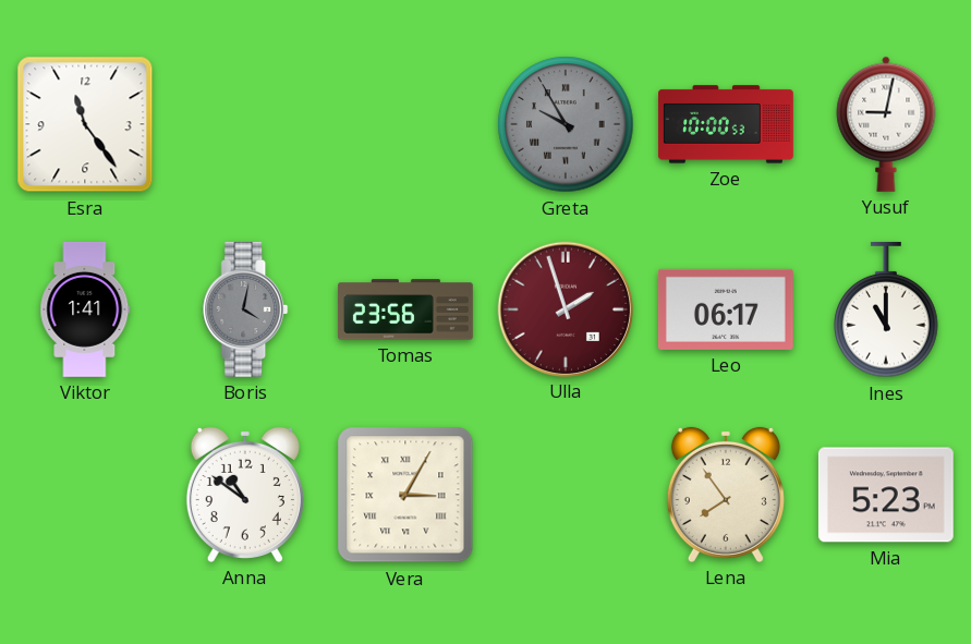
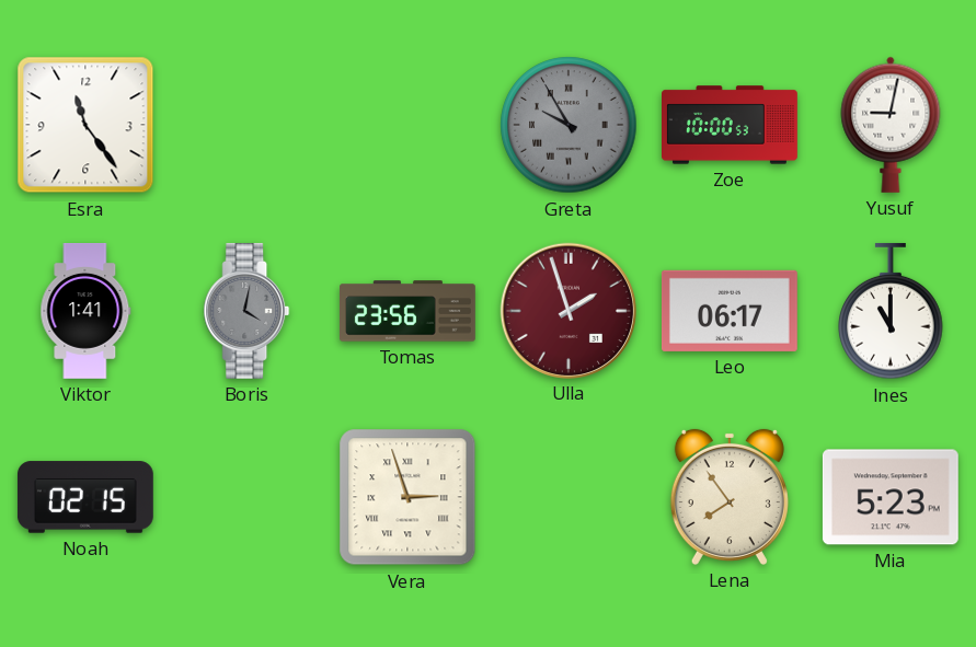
Noah: none -> 02:15 (85, 497)
Anna: 10:51 -> none (245, 495)
Vera: 3:05 -> 2:57 (407, 497)
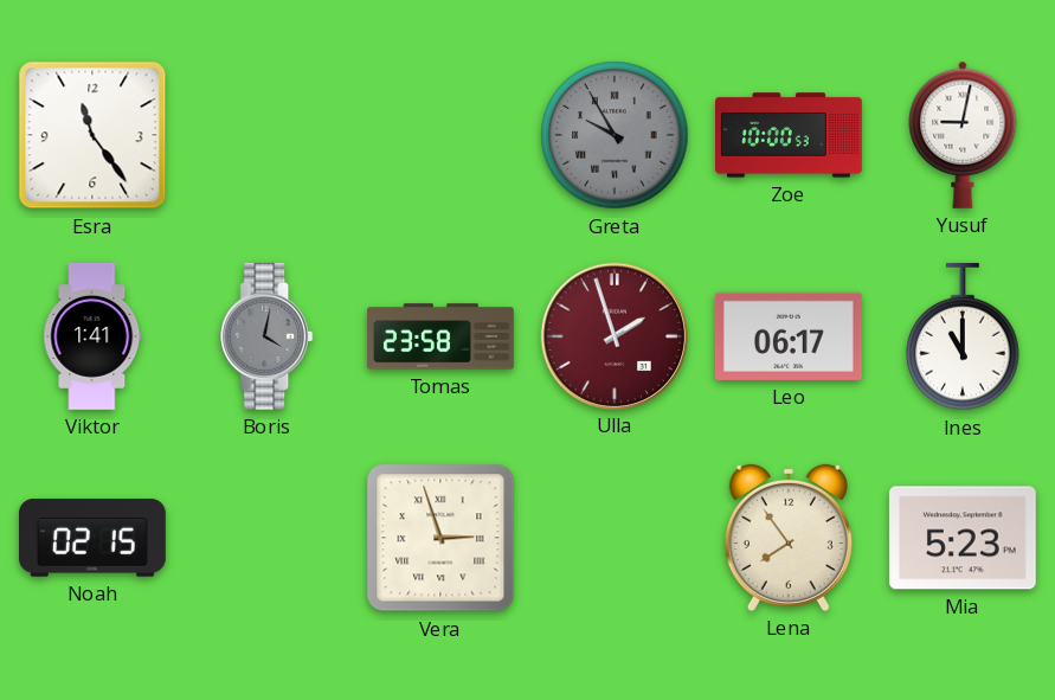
Tomas: 23:56 -> 23:58 (442, 336)
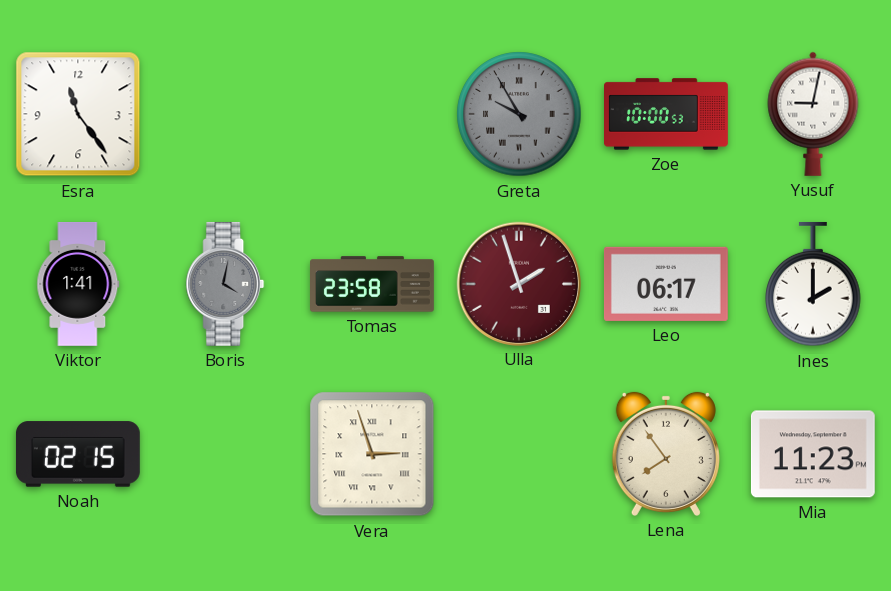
Ines: 11:00 -> 2:00 (813, 284)
Mia: 5:23 -> 11:23 (813, 454)
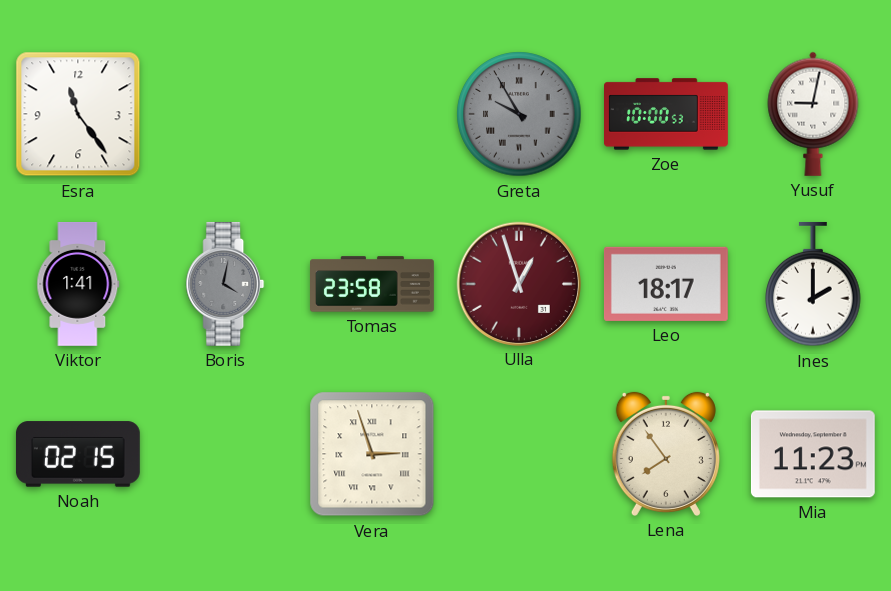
Ulla: 1:57 -> 12:57 (518, 283)
Leo: 06:17 -> 18:17 (666, 284)
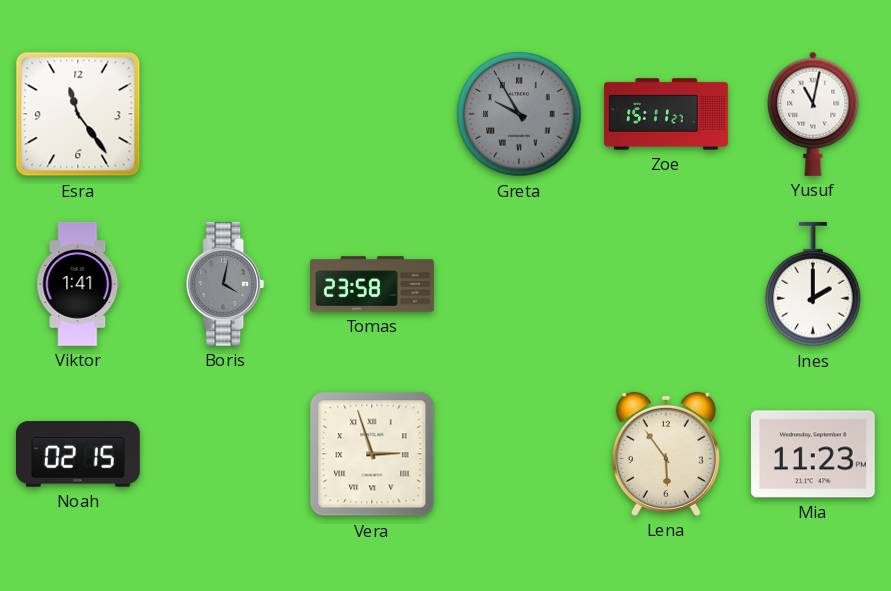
Zoe: 10:00 -> 15:11 (667, 114)
Yusuf: 9:02 -> 11:02 (813, 114)
Ulla: 12:57 -> none (518, 283)
Leo: 18:17 -> none (666, 284)
Lena: 7:54 -> 5:54 (666, 454)
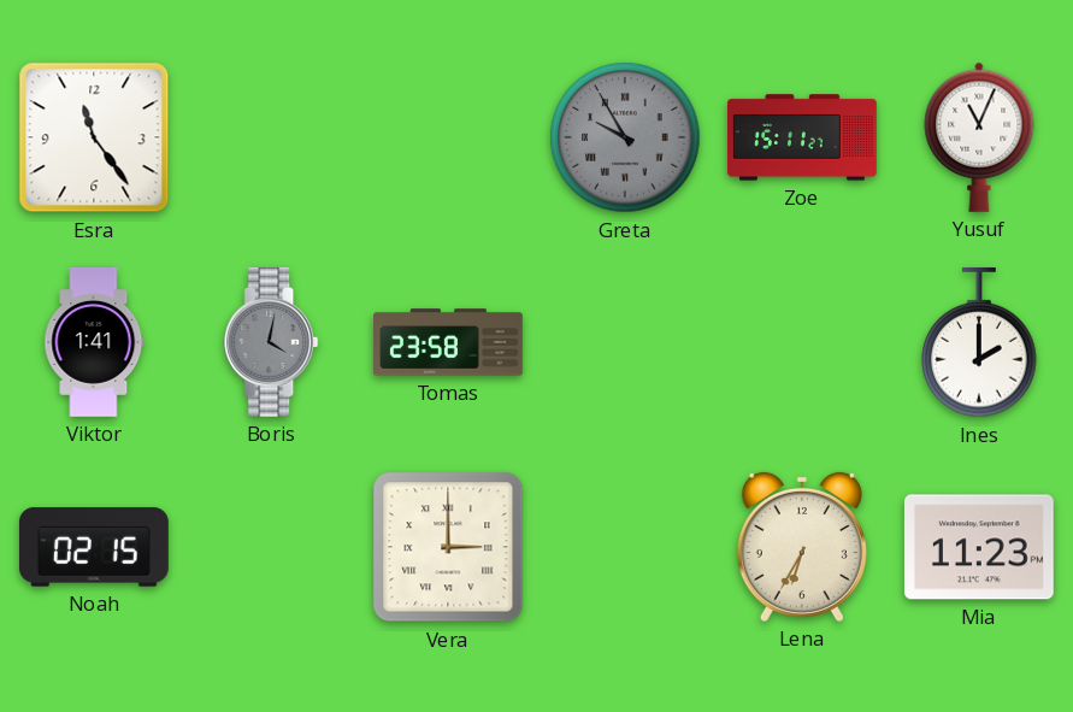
Yusuf: 11:02 -> 11:04 (979, 137)
Vera: 2:57 -> 3:00 (448, 547)
Lena: 5:54 -> 6:35 (802, 547)
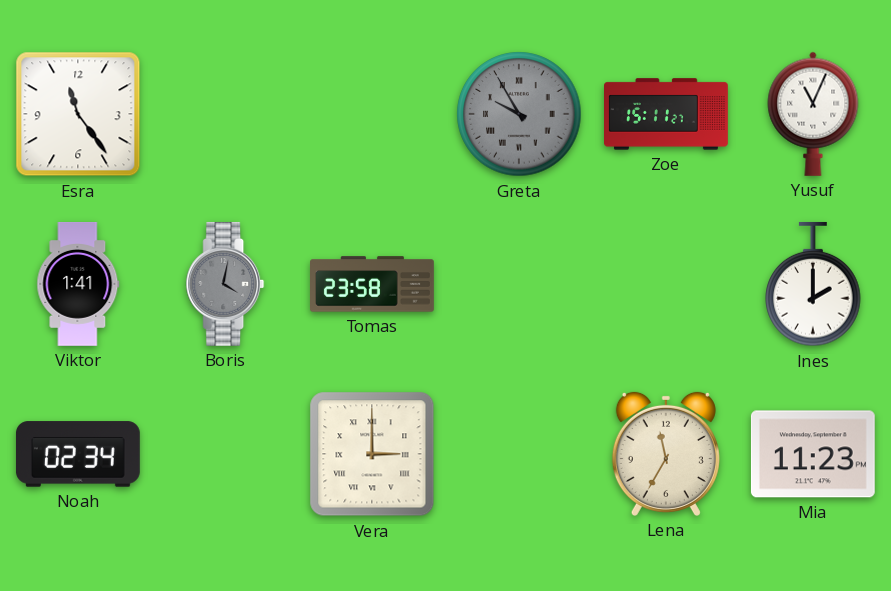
Noah: 02:15 -> 02:34 (78, 454)
Lena: 6:35 -> 11:35 (666, 454)
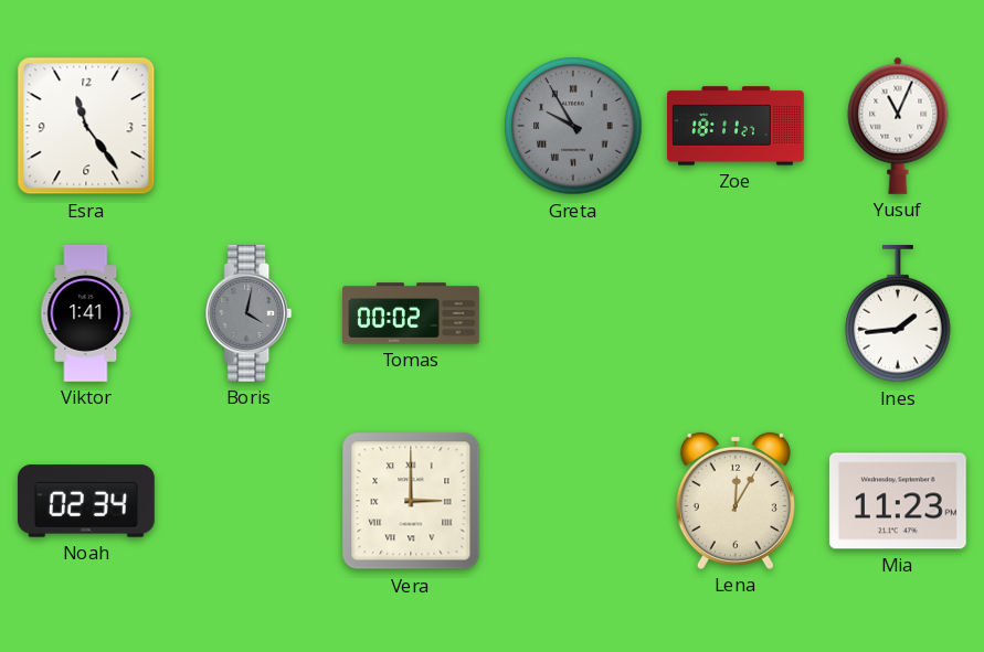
Zoe: 15:11 -> 18:11 (737, 126)
Tomas: 23:58 -> 00:02 (412, 313)
Ines: 2:00 -> 1:44 (898, 313)
Lena: 11:35 -> 12:05 (736, 501)
